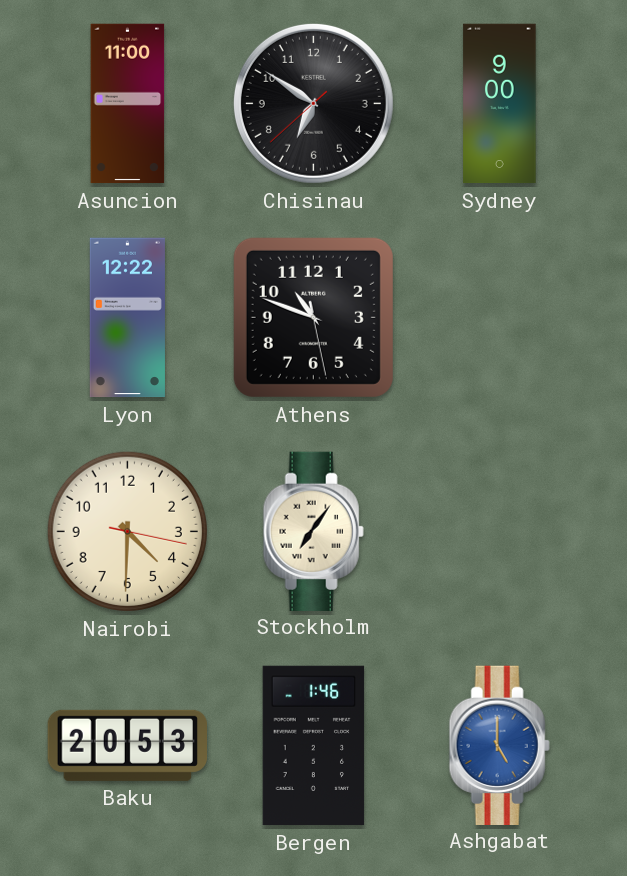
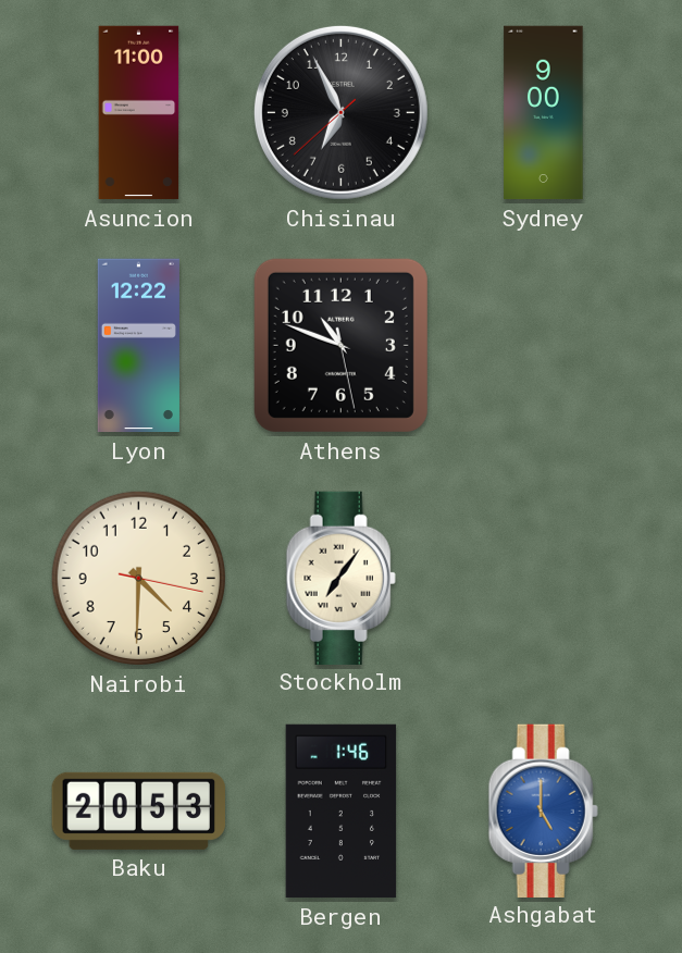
Chisinau: 6:50 -> 6:55 (340, 112)
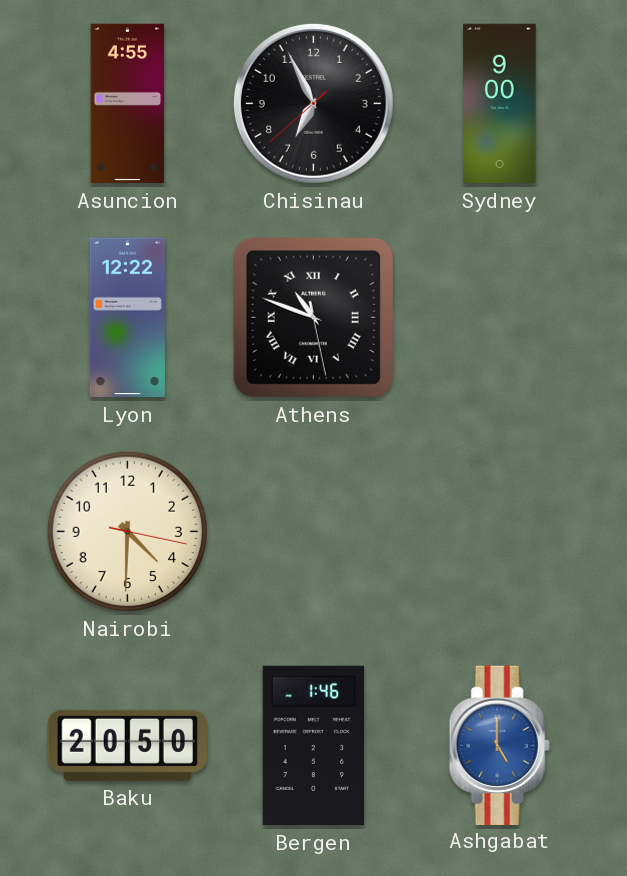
Asuncion: 11:00 -> 4:55 (128, 104)
Athens numerals: Arabic -> Roman (313, 317)
Stockholm: 7:06 -> none (340, 578)
Baku: 20:53 -> 20:50 (127, 745)
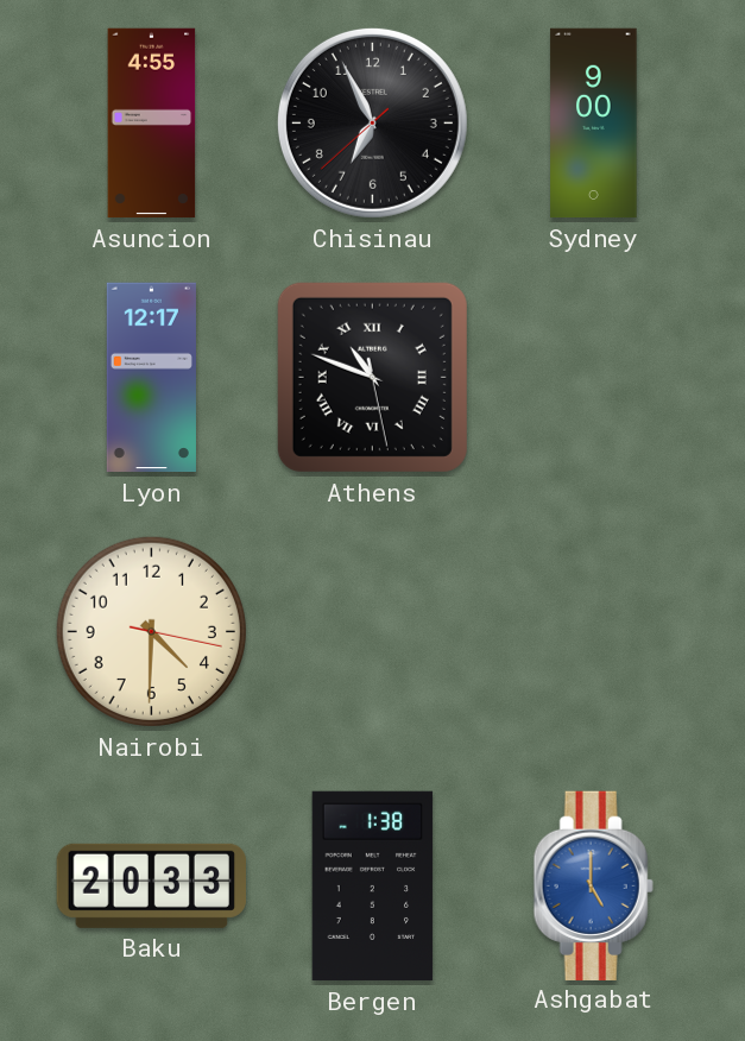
Lyon: 12:22 -> 12:17 (151, 378)
Baku: 20:50 -> 20:33 (151, 885)
Bergen: 1:46 -> 1:38 (373, 887)
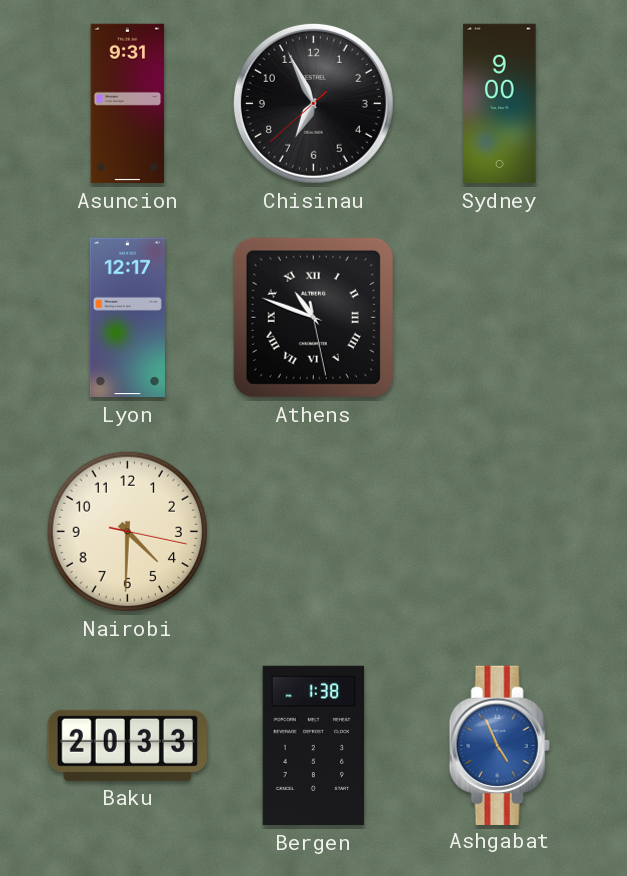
Asuncion: 4:55 -> 9:31 (128, 104)
Ashgabat: 5:00 -> 4:56 (499, 745)
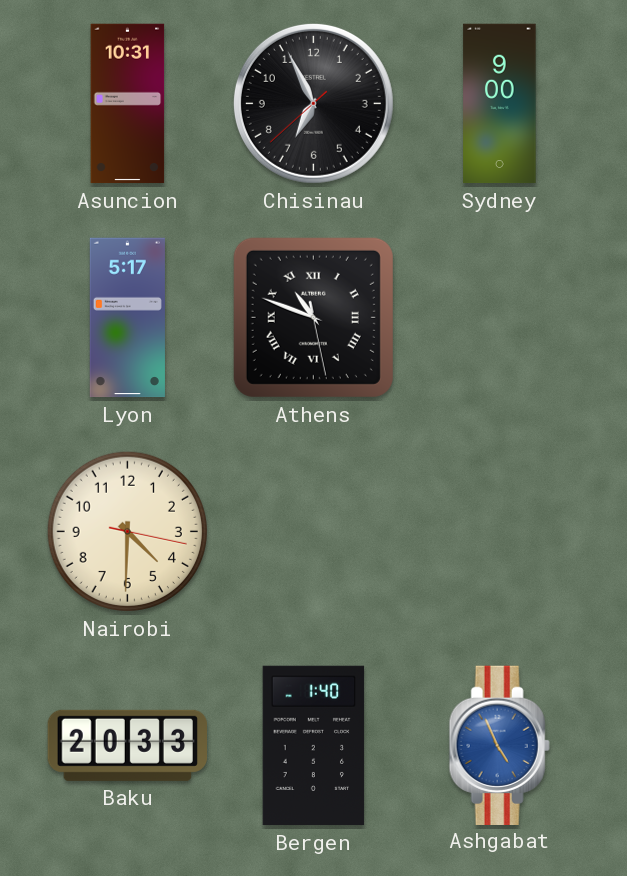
Asuncion: 9:31 -> 10:31 (128, 104)
Lyon: 12:17 -> 5:17 (127, 318)
Bergen: 1:38 -> 1:40 (314, 746)
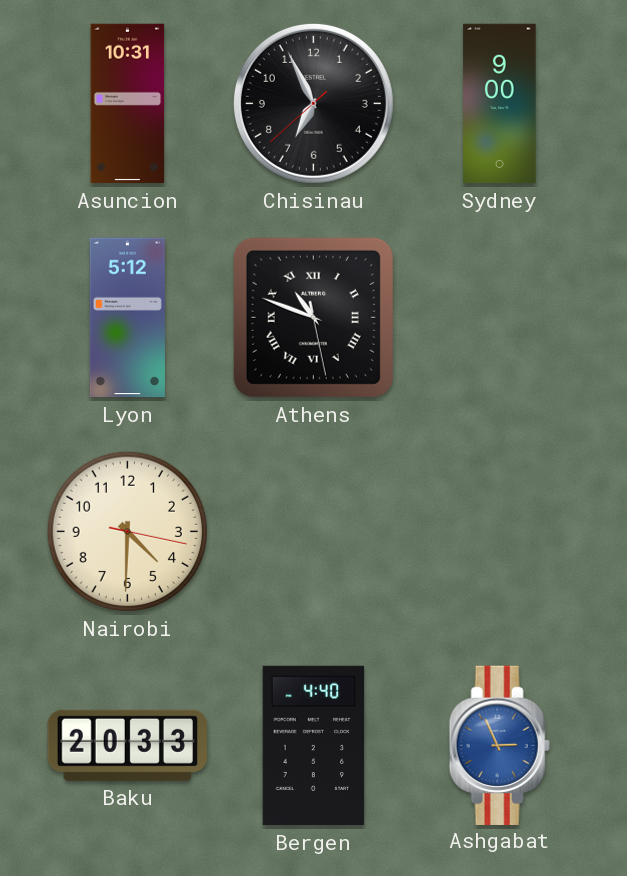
Lyon: 5:17 -> 5:12 (127, 318)
Bergen: 1:40 -> 4:40 (314, 746)
Ashgabat: 4:56 -> 2:56 (499, 745)
